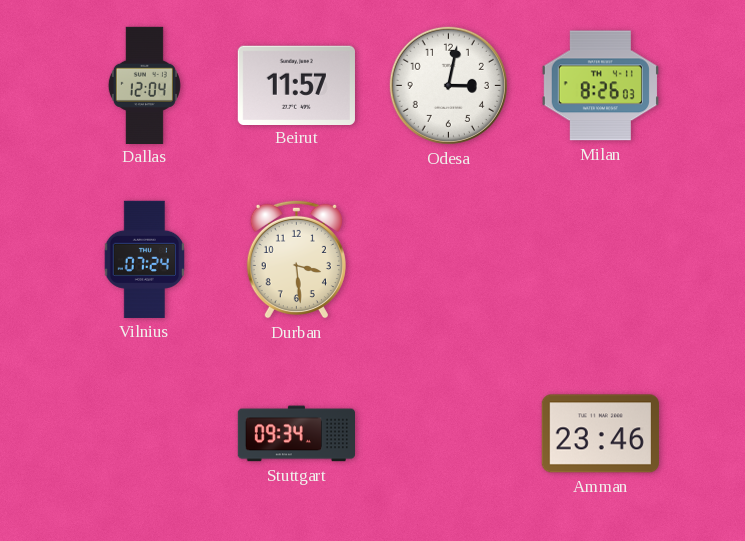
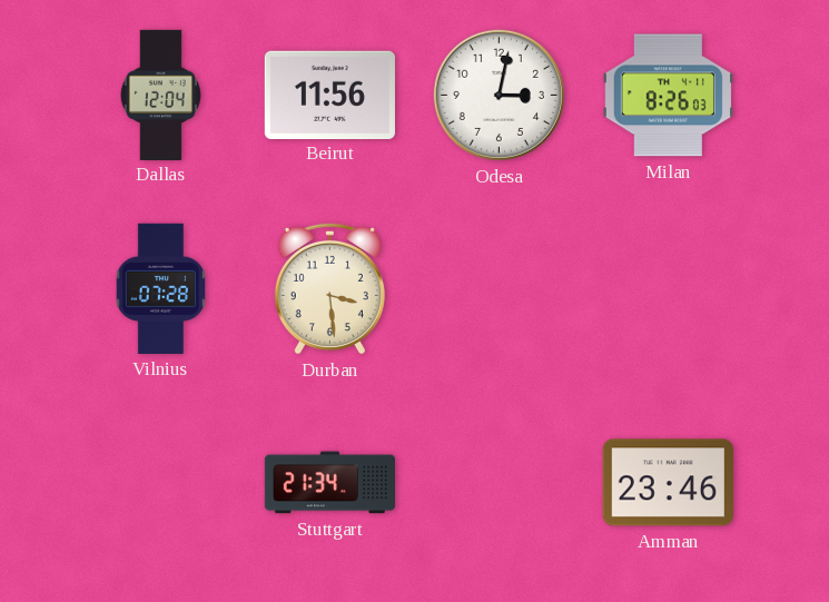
Beirut: 11:57 -> 11:56 (329, 95)
Vilnius: 07:24 -> 07:28 (160, 288)
Stuttgart: 09:34 -> 21:34 (329, 483)
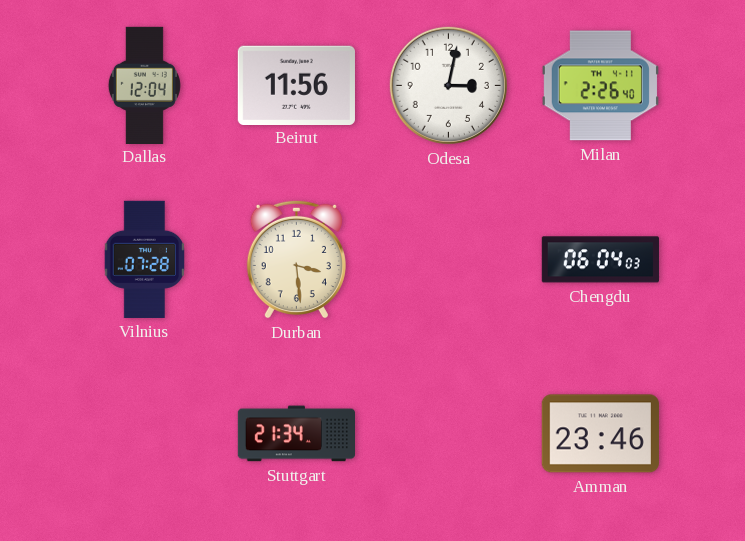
Milan: 8:26 -> 2:26 (600, 86)
Chengdu: none -> 06:04 (600, 260)
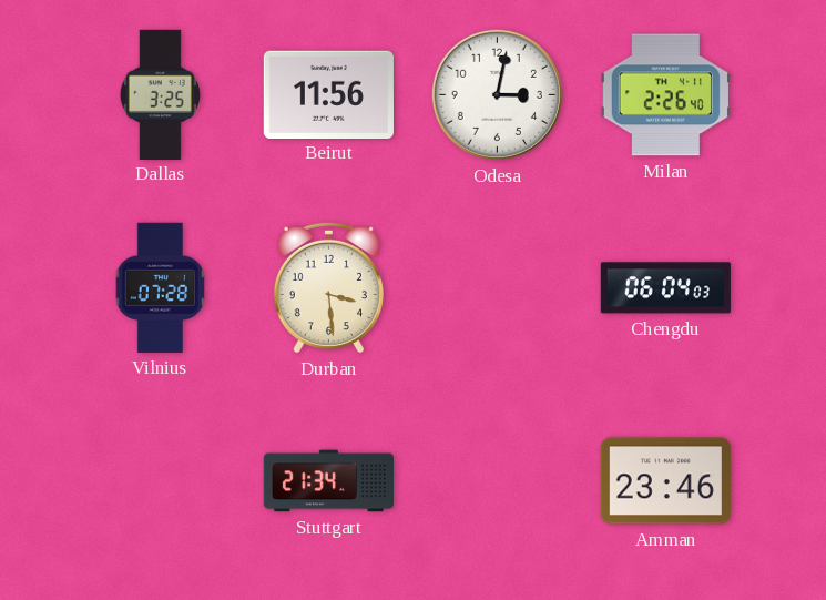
Dallas: 12:04 -> 3:25 (160, 94)
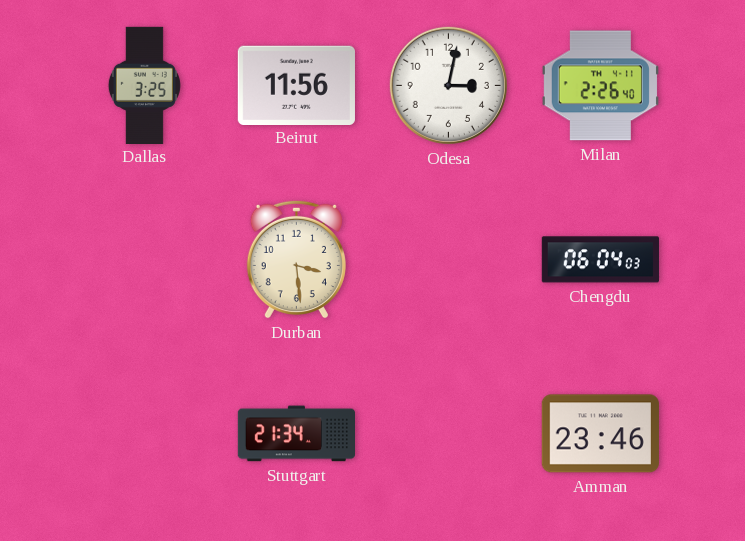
Vilnius: 07:28 -> none (160, 287)
